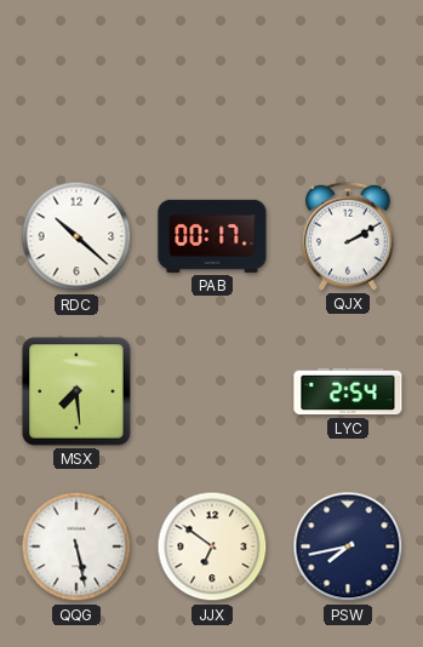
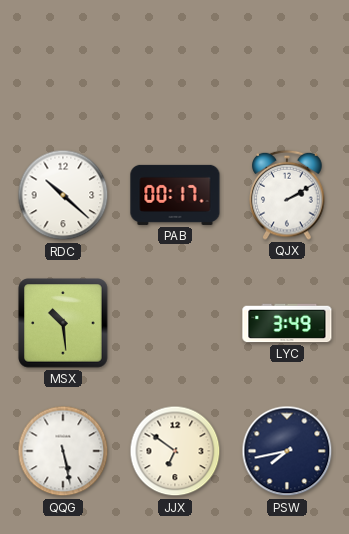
MSX: 7:29 -> 10:29 (63, 323)
LYC: 2:54 -> 3:49 (287, 323)
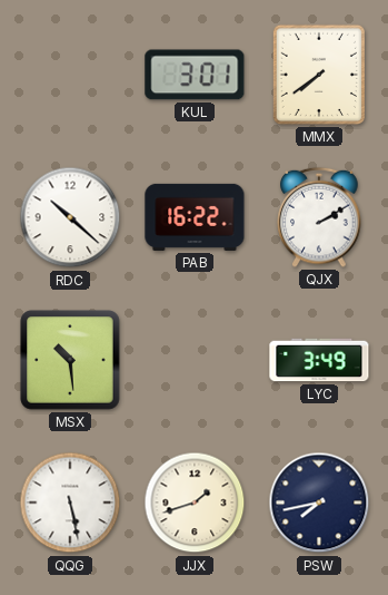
KUL: none -> 3:01 (195, 75)
MMX: none -> 7:39 (319, 75)
PAB: 00:17 -> 16:22 (195, 217)
JJX: 6:51 -> 1:42 (195, 503)
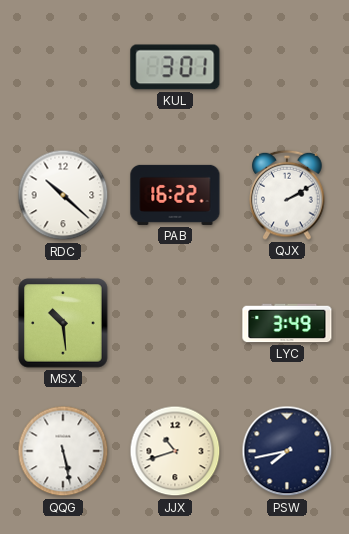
MMX: 7:39 -> none (319, 75)
JJX: 1:42 -> 10:42 (175, 451)
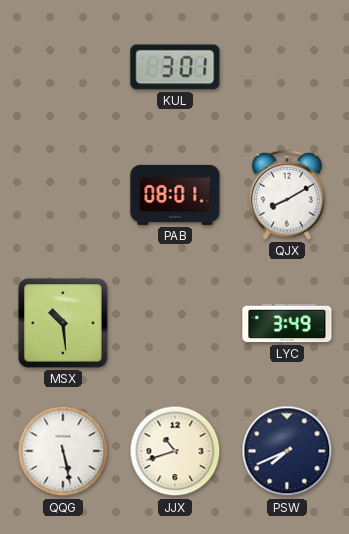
RDC: 10:22 -> none (63, 195)
PAB: 16:22 -> 08:01 (175, 195)
QJX: 2:10 -> 8:10 (287, 195)
PSW: 7:43 -> 7:41 (287, 451)
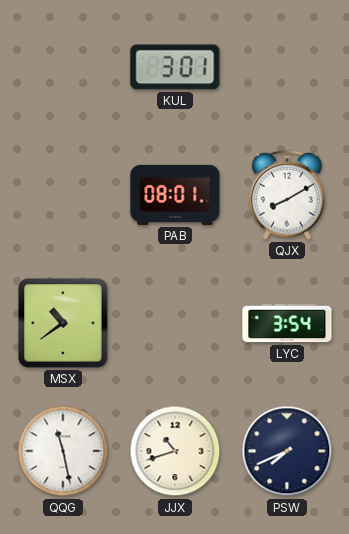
MSX: 10:29 -> 10:39 (63, 323)
LYC: 3:49 -> 3:54 (287, 323)
QQG: 5:28 -> 11:28 (63, 451)
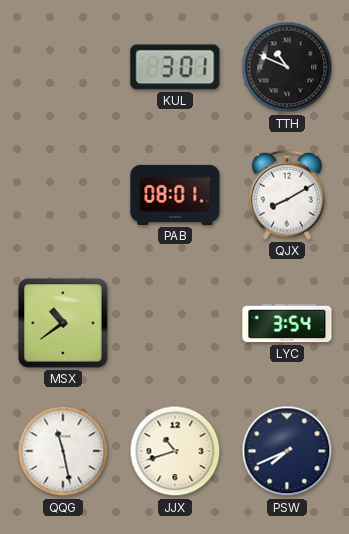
TTH: none -> 10:49 (287, 67)
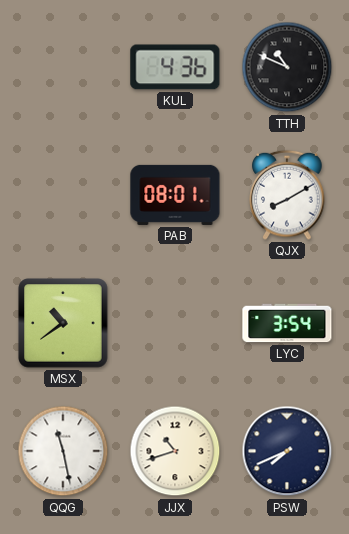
KUL: 3:01 -> 4:36 (175, 67)
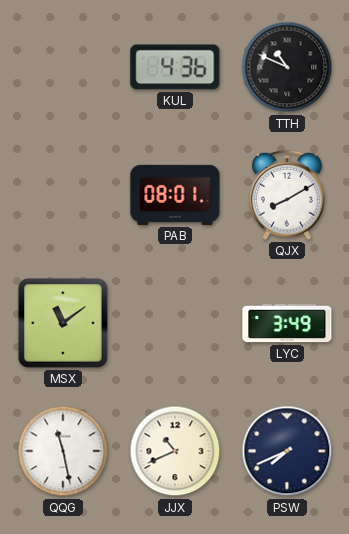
MSX: 10:39 -> 11:09 (63, 323)
LYC: 3:54 -> 3:49 (287, 323)
JJX: 10:42 -> 10:41 (175, 451)
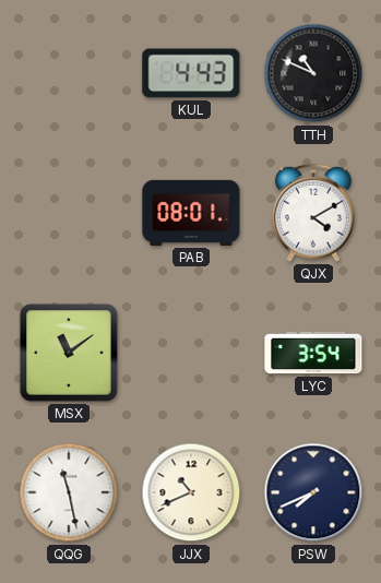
KUL: 4:36 -> 4:43 (191, 73)
QJX: 8:10 -> 4:10 (313, 213)
LYC: 3:49 -> 3:54 (313, 353)
